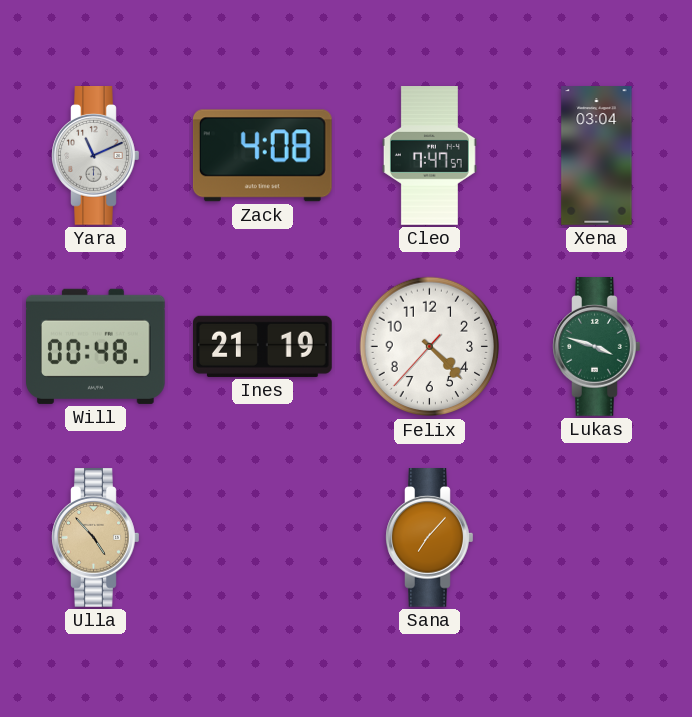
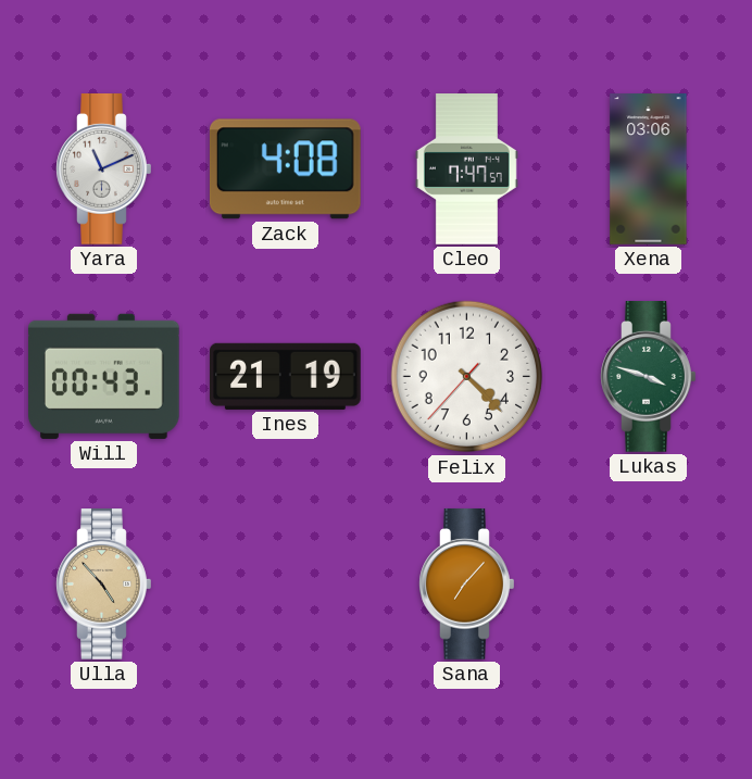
Xena: 03:04 -> 03:06 (649, 169)
Will: 00:48 -> 00:43 (104, 376)
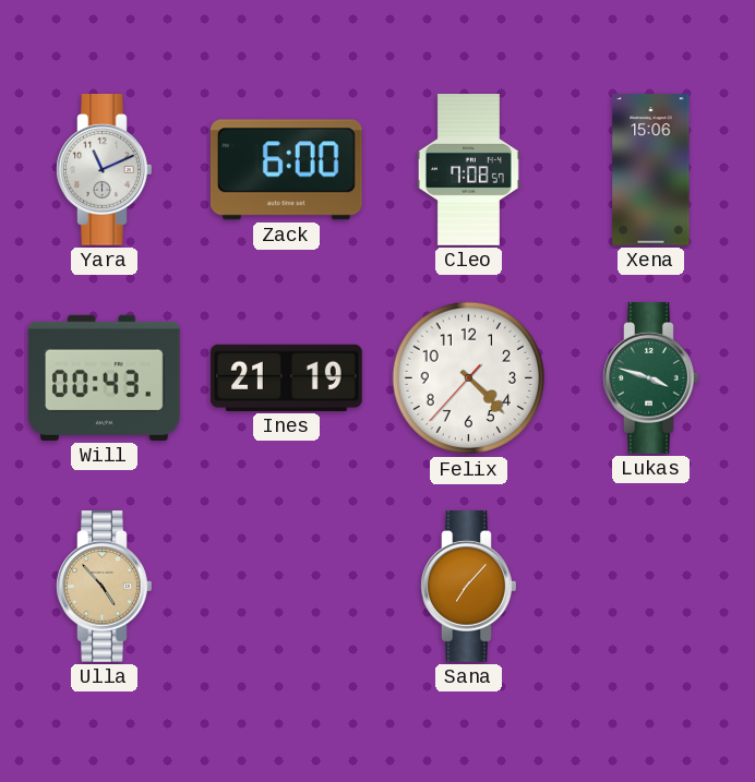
Zack: 4:08 -> 6:00 (286, 170)
Cleo: 7:47 -> 7:08 (468, 170)
Xena: 03:06 -> 15:06 (651, 170)
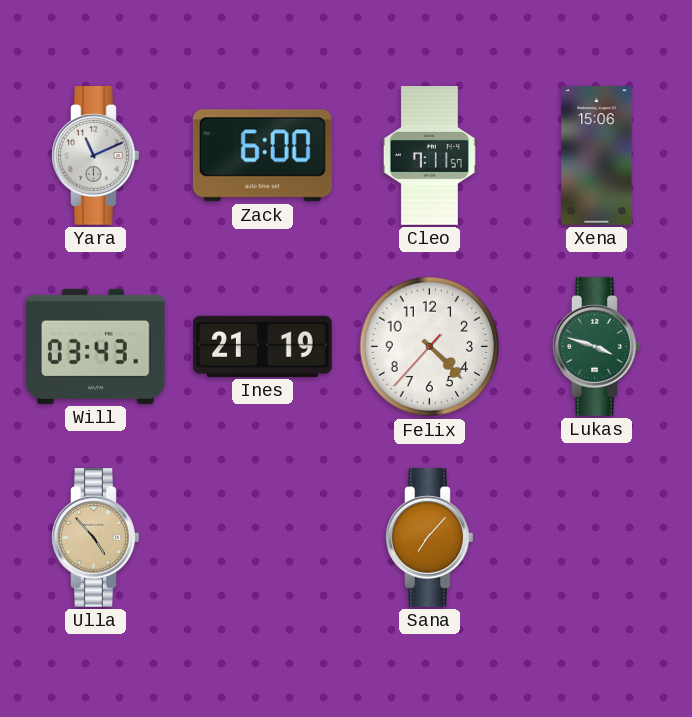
Cleo: 7:08 -> 7:11 (429, 156)
Will: 00:43 -> 03:43 (96, 346)
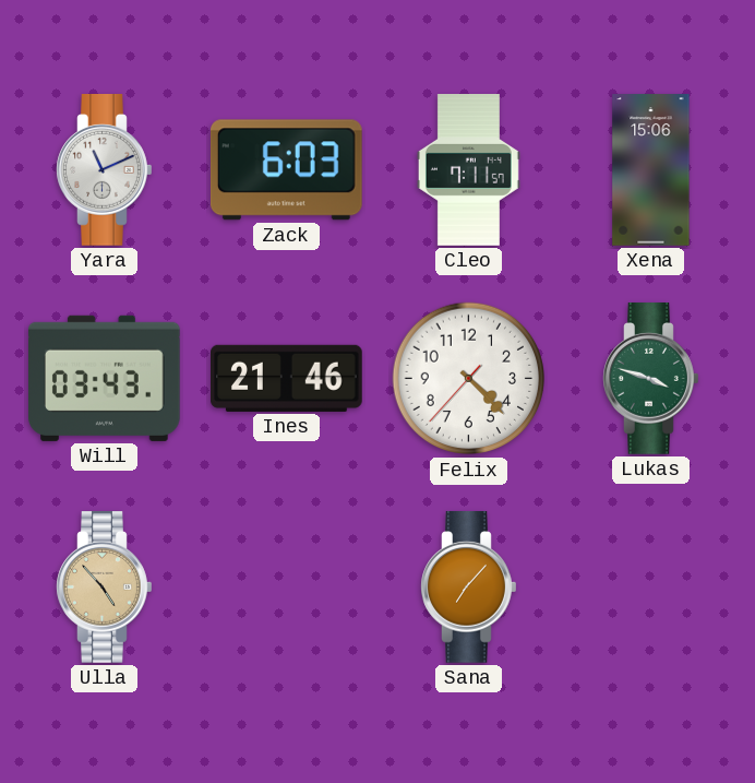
Zack: 6:00 -> 6:03 (286, 170)
Ines: 21:19 -> 21:46 (287, 378)
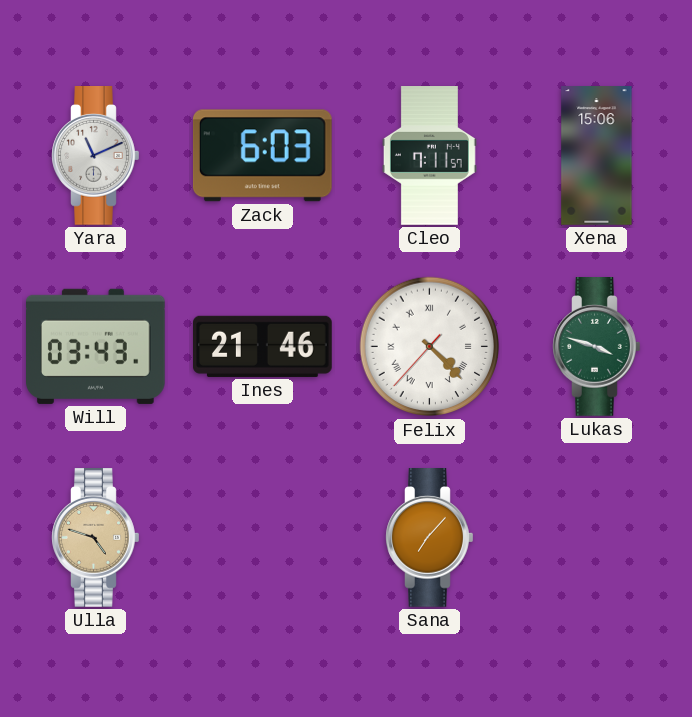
Felix numerals: Arabic -> Roman (430, 347)
Ulla: 4:53 -> 4:48 (96, 538)
